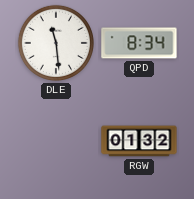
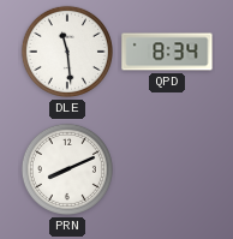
PRN: none -> 8:11 (67, 169)
RGW: 01:32 -> none (139, 141)
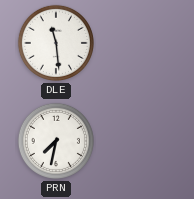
QPD: 8:34 -> none (167, 52)
PRN: 8:11 -> 7:32 (56, 141)
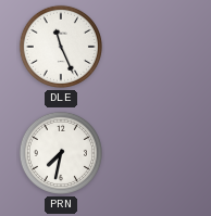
DLE: 11:29 -> 11:26 (61, 47)
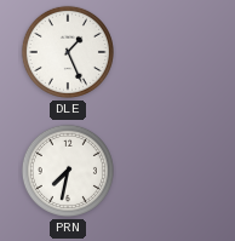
DLE: 11:26 -> 1:26 (68, 52)
